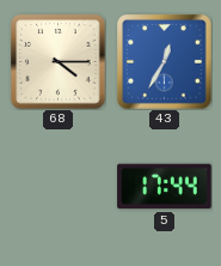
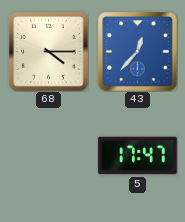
43: 12:35 -> 12:37 (138, 52)
5: 17:44 -> 17:47 (138, 156)
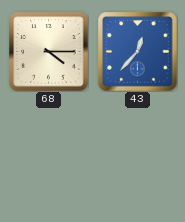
5: 17:47 -> none (138, 156)
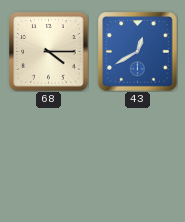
43: 12:37 -> 12:40 (138, 52)
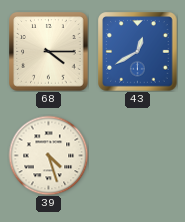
39: none -> 4:27 (48, 155)
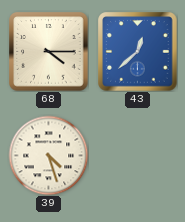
43: 12:40 -> 12:38 (138, 52)
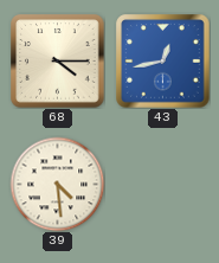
43: 12:38 -> 12:43 (163, 62)
39: 4:27 -> 4:29 (57, 184)
